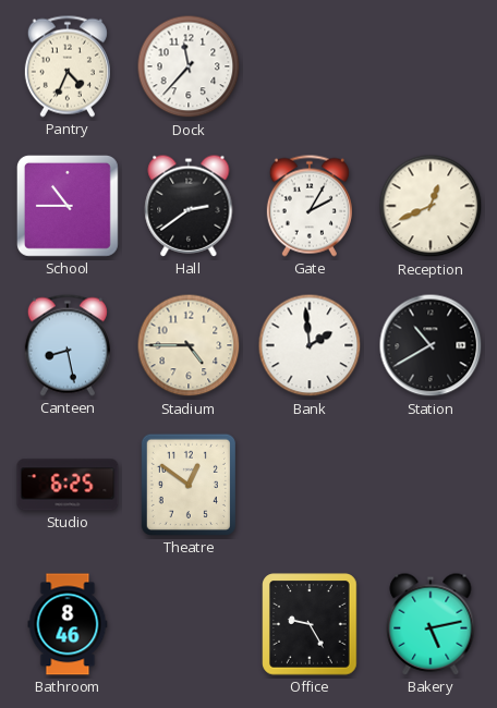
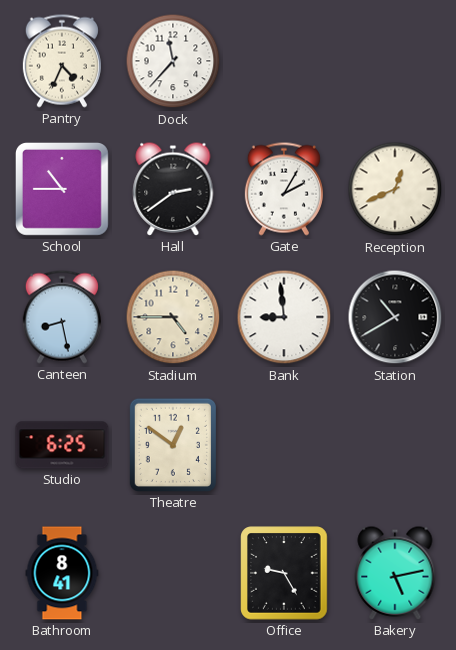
Bank: 1:59 -> 8:59 (284, 317)
Bathroom: 8:46 -> 8:41 (62, 573)
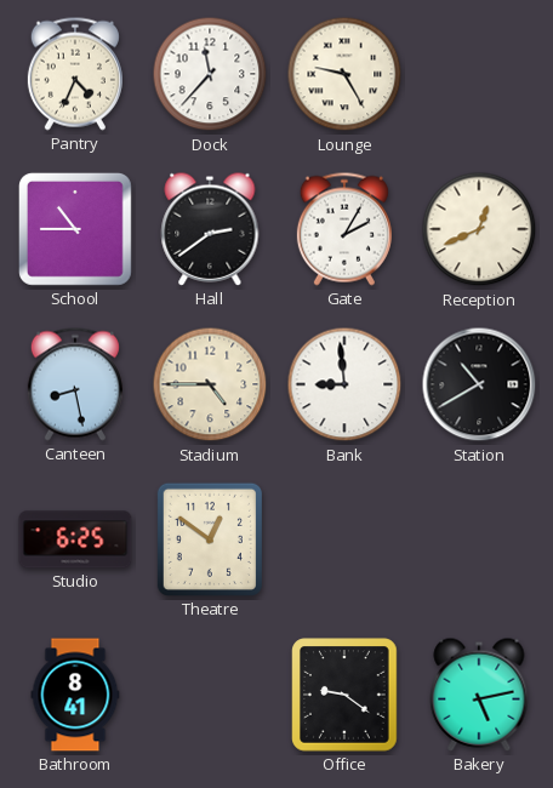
Lounge: none -> 9:25 (344, 74)
Office: 9:25 -> 9:21 (344, 695)
